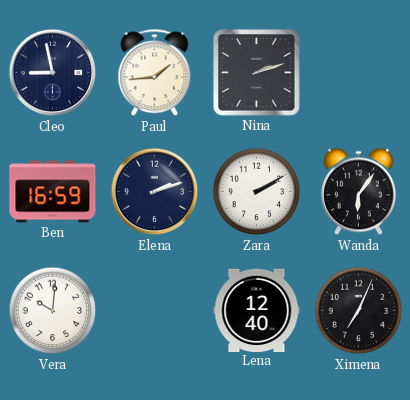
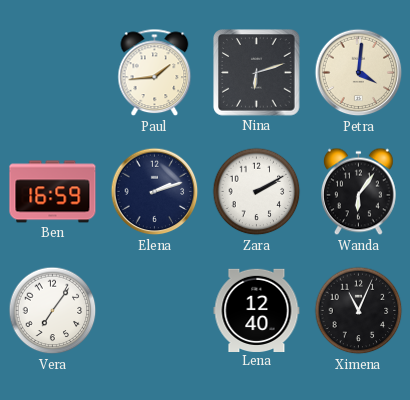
Cleo: 8:58 -> none (53, 73)
Nina: 2:12 -> 6:12 (257, 73)
Petra: none -> 4:01 (359, 73)
Vera: 10:01 -> 7:06 (53, 311)
Ximena: 7:04 -> 11:04 (359, 311)
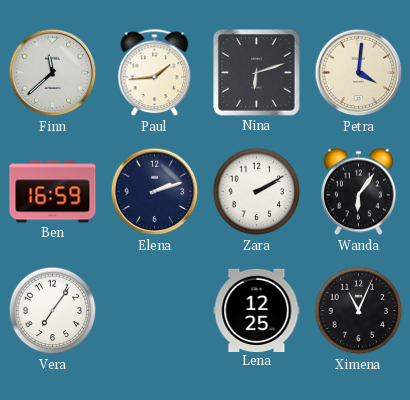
Finn: none -> 11:38 (53, 73)
Lena: 12:40 -> 12:25 (257, 310)
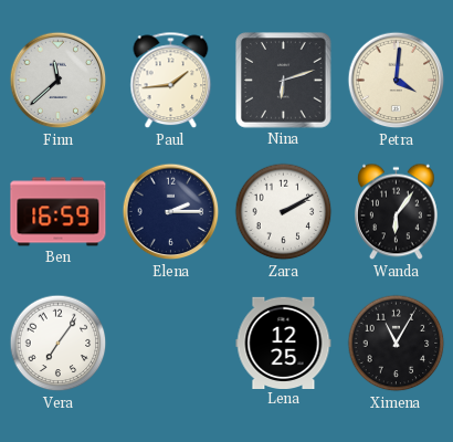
Elena: 2:12 -> 2:15 (171, 212)
Ximena: 11:04 -> 11:05 (397, 344)
